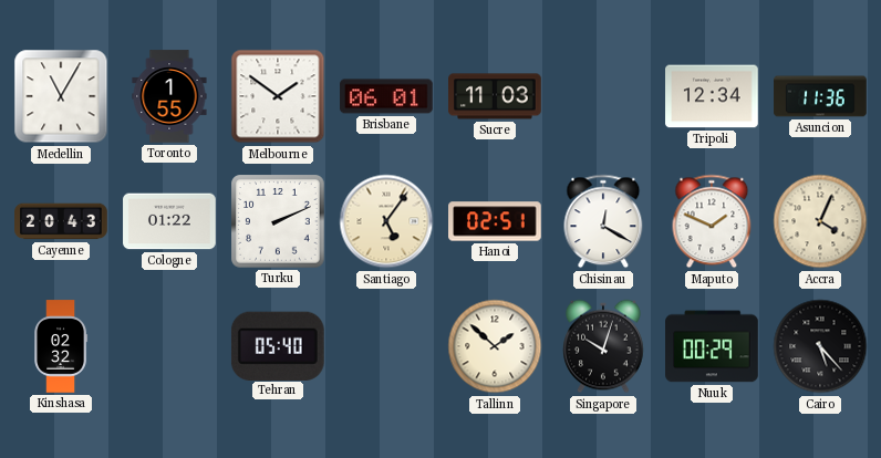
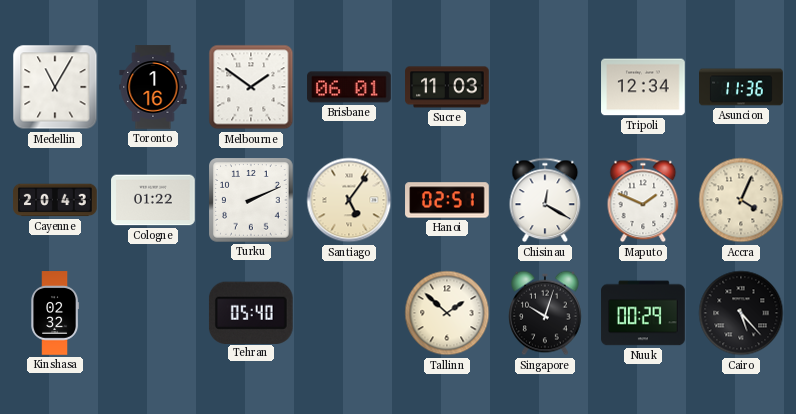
Toronto: 1:55 -> 1:16 (153, 87)
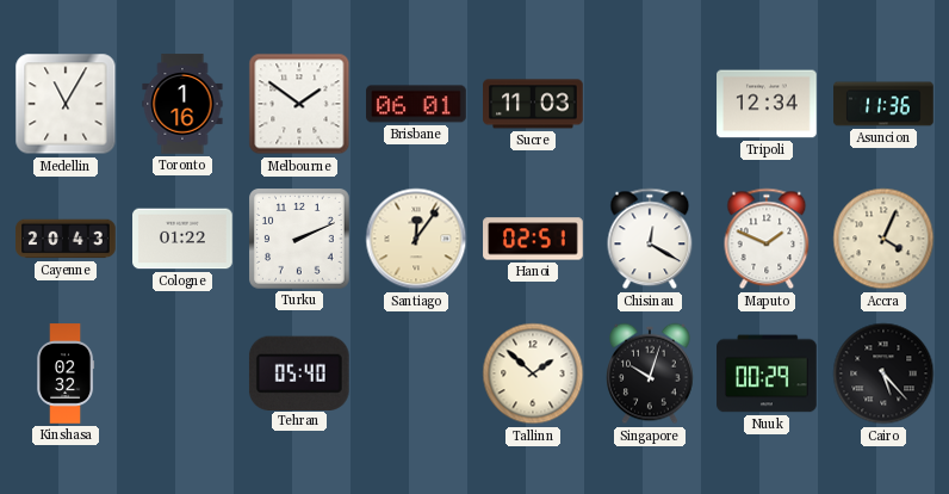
Santiago: 5:06 -> 12:06 (416, 239)
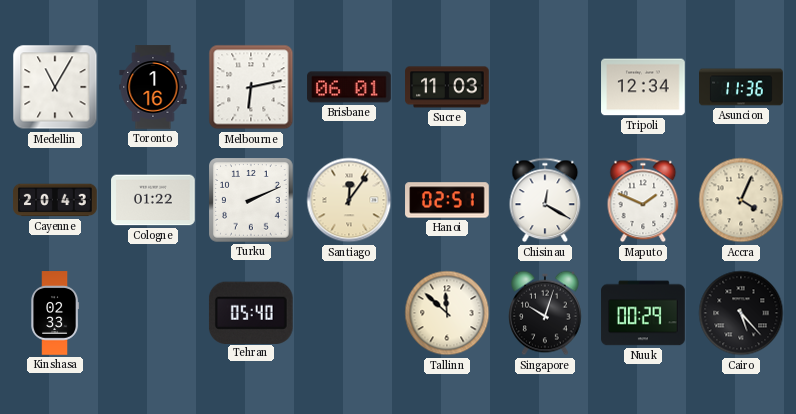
Melbourne: 1:51 -> 6:13 (251, 87)
Kinshasa: 02:32 -> 02:33 (55, 313)
Tallinn: 1:52 -> 11:52 (447, 313)
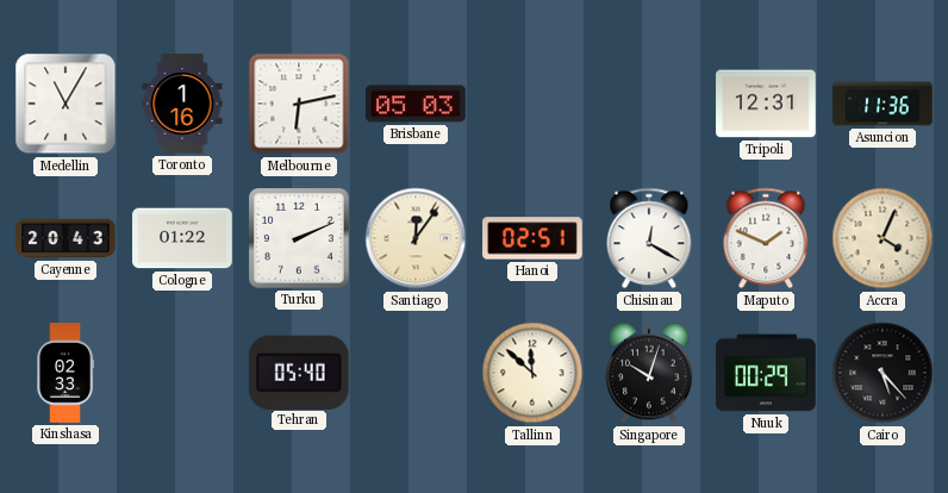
Brisbane: 06:01 -> 05:03 (416, 104)
Sucre: 11:03 -> none (447, 87)
Tripoli: 12:34 -> 12:31 (766, 104)
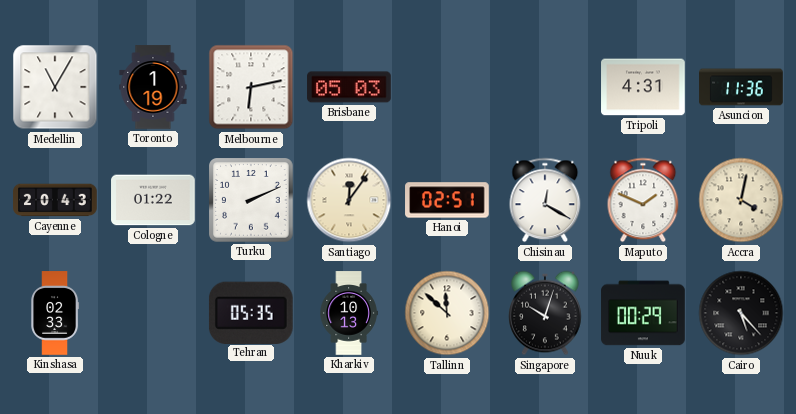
Toronto: 1:16 -> 1:19 (153, 87)
Tripoli: 12:31 -> 4:31 (643, 87)
Accra: 4:04 -> 4:02 (741, 200)
Tehran: 05:40 -> 05:35 (251, 312)
Kharkiv: none -> 10:13 (349, 313)
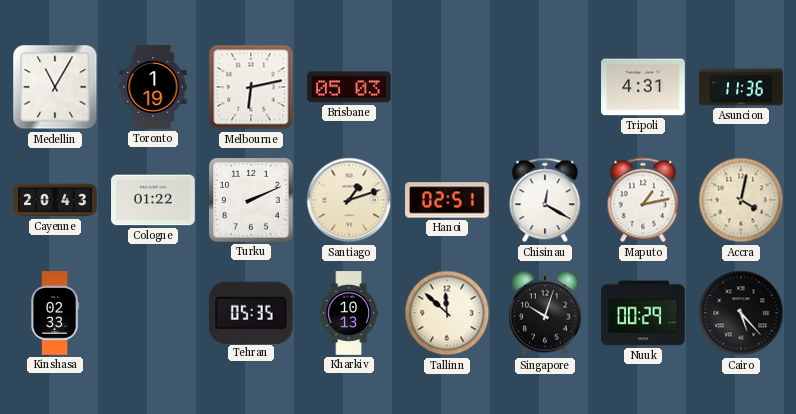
Santiago: 12:06 -> 1:12 (349, 200)
Maputo: 1:49 -> 1:13 (643, 200)
